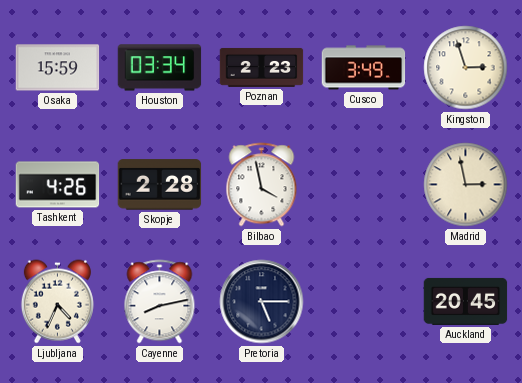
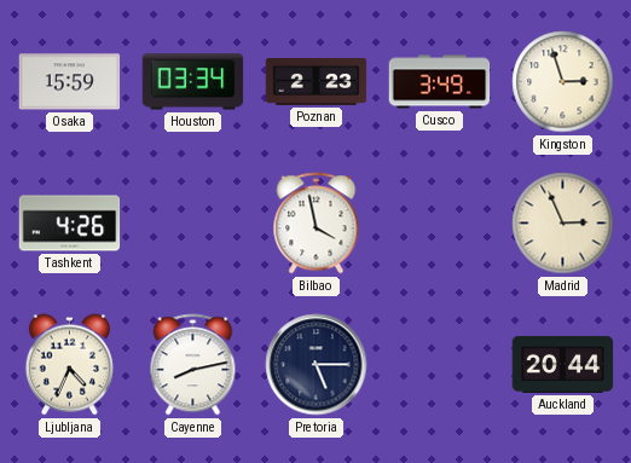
Skopje: 2:28 -> none (160, 185)
Madrid: 2:58 -> 2:56 (563, 224)
Auckland: 20:45 -> 20:44 (563, 364)
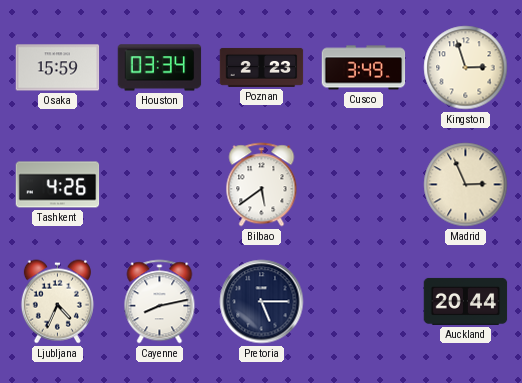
Bilbao: 3:58 -> 5:39 (262, 185)
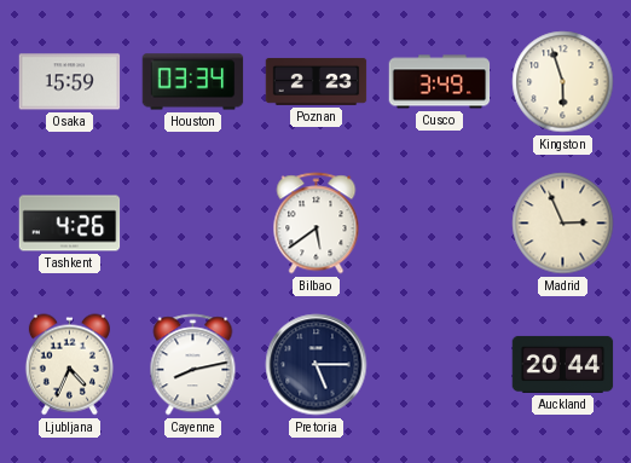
Kingston: 2:57 -> 5:57 (563, 82)
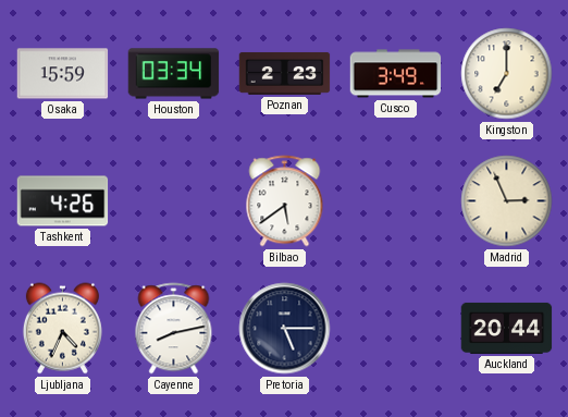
Kingston: 5:57 -> 7:00 (507, 74)
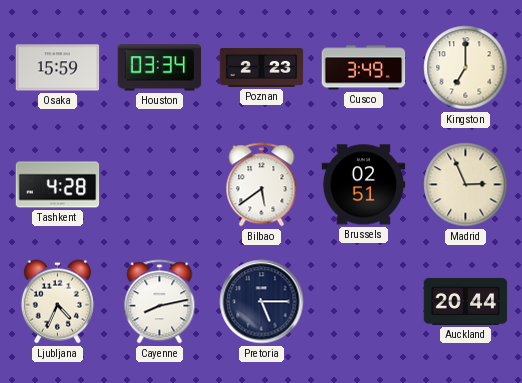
Tashkent: 4:26 -> 4:28 (58, 185)
Brussels: none -> 02:51 (364, 185)
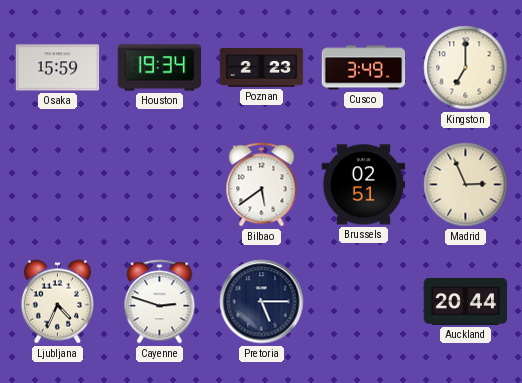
Houston: 03:34 -> 19:34 (160, 68)
Tashkent: 4:28 -> none (58, 185)
Cayenne: 8:13 -> 2:48 (160, 302)
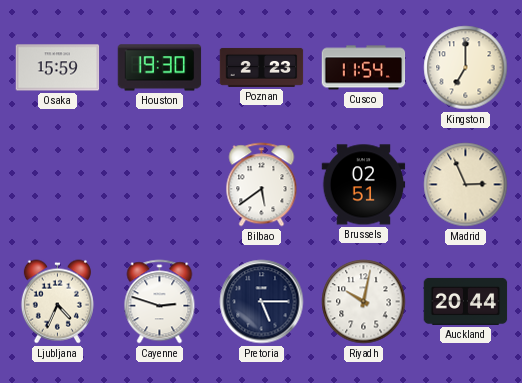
Houston: 19:34 -> 19:30 (160, 68)
Cusco: 3:49 -> 11:54 (364, 68)
Riyadh: none -> 10:02 (364, 302)
